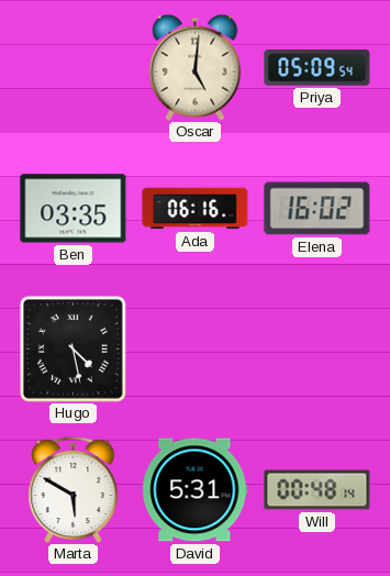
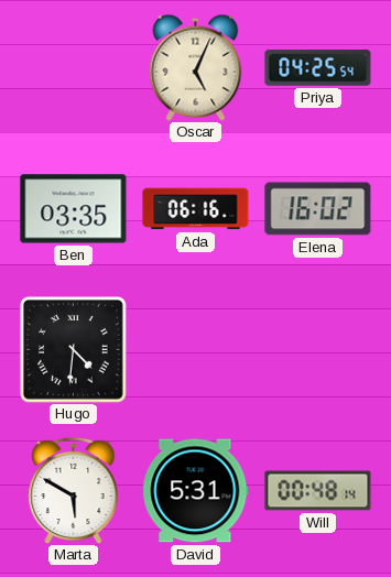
Oscar: 5:01 -> 5:04 (196, 67)
Priya: 05:09 -> 04:25 (318, 68)
Hugo: 4:28 -> 4:31 (73, 349)
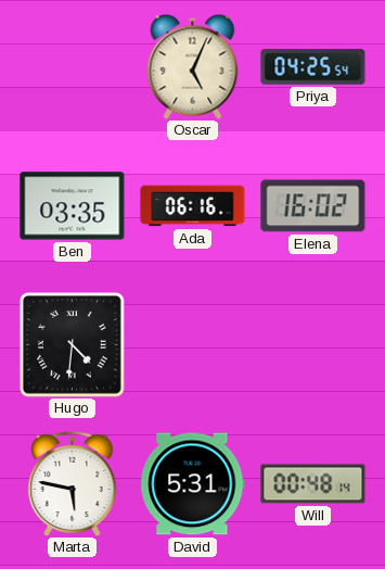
Marta: 5:50 -> 5:47 (73, 483)
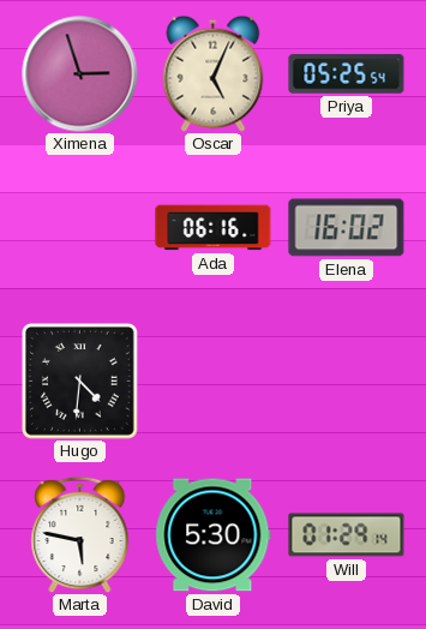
Ximena: none -> 2:57 (80, 74)
Priya: 04:25 -> 05:25 (347, 74)
Ben: 03:35 -> none (73, 206)
David: 5:31 -> 5:30 (214, 535)
Will: 00:48 -> 01:29 (347, 535)
